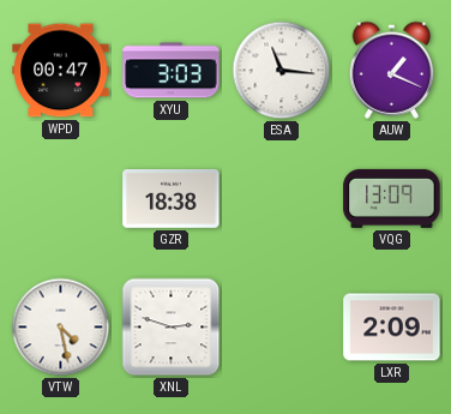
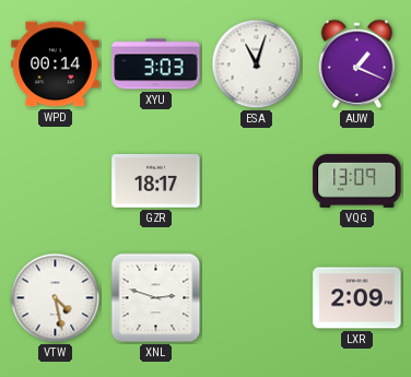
WPD: 00:47 -> 00:14 (56, 64)
ESA: 11:16 -> 11:03 (257, 64)
GZR: 18:38 -> 18:17 (156, 181)
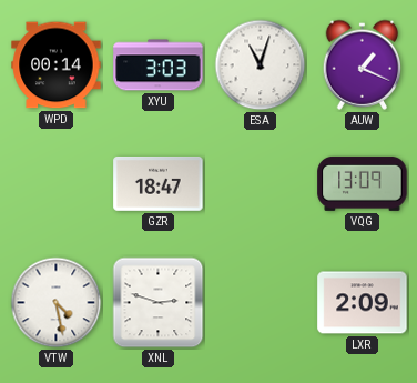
GZR: 18:17 -> 18:47 (159, 184)
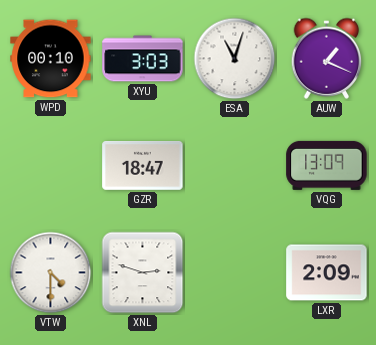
WPD: 00:14 -> 00:10 (51, 59)
VTW: 4:28 -> 4:30 (51, 273)
